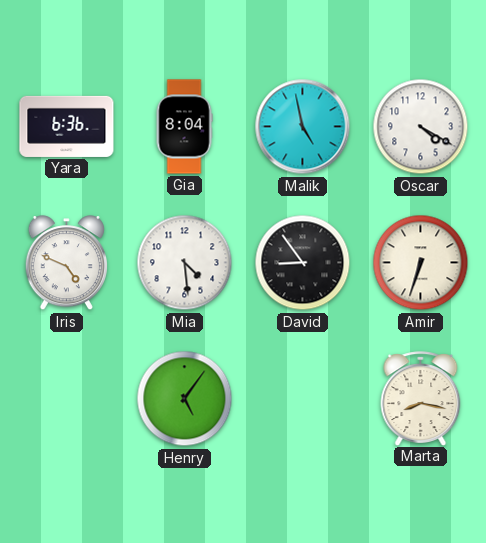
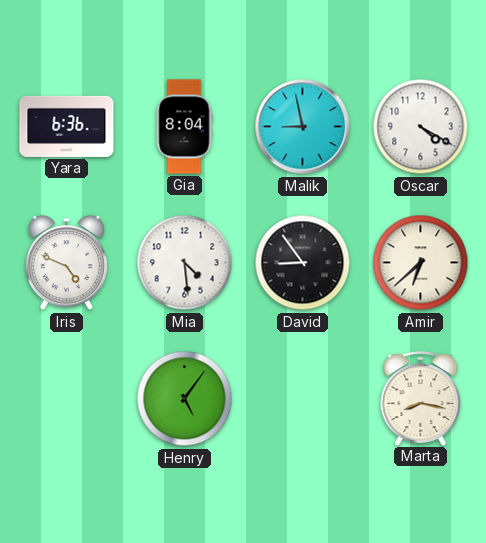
Malik: 4:58 -> 8:58 (303, 127)
Amir: 6:33 -> 6:38 (421, 263)
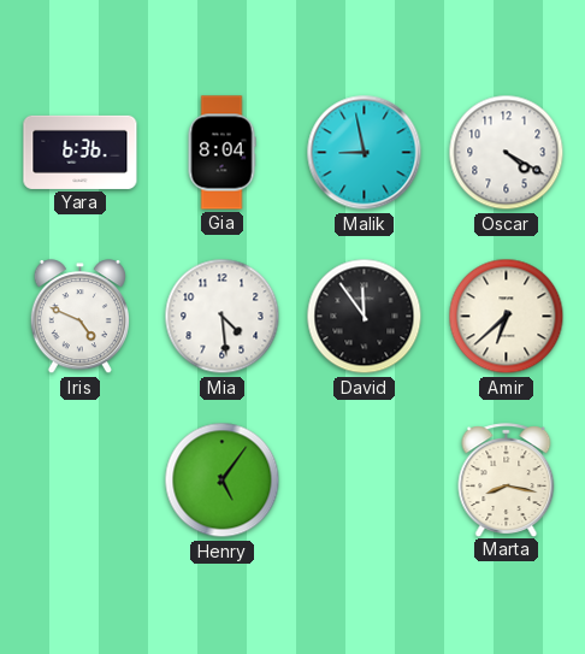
David: 8:54 -> 11:54 (365, 317)
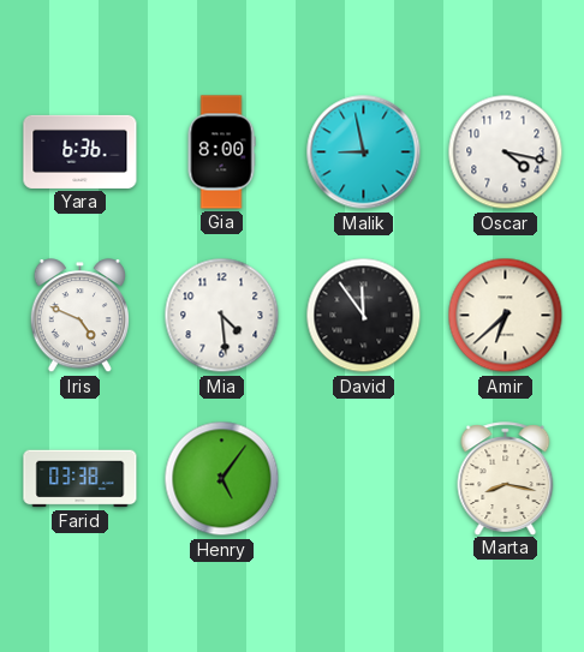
Gia: 8:04 -> 8:00 (221, 152)
Oscar: 4:20 -> 4:17 (506, 152)
Farid: none -> 03:38 (81, 479)
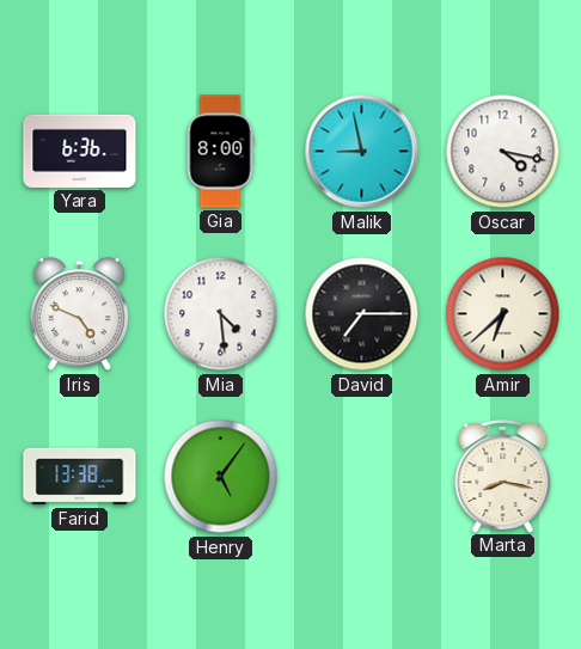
David: 11:54 -> 7:15 (362, 314)
Farid: 03:38 -> 13:38 (80, 477)
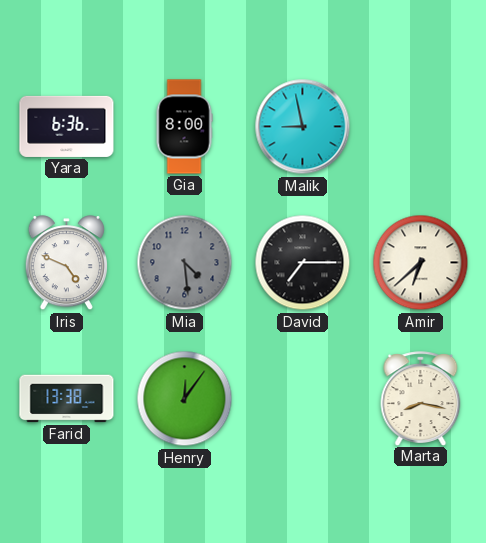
Oscar: 4:17 -> none (503, 152)
Mia dial: white -> grey (185, 263)
Henry: 5:06 -> 12:06 (185, 399)
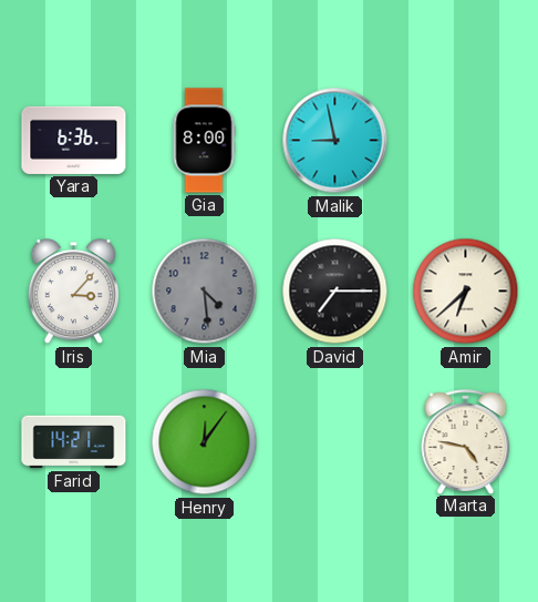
Iris: 4:49 -> 3:07 (73, 292)
Farid: 13:38 -> 14:21 (74, 442)
Marta: 8:17 -> 4:47 (466, 441)
